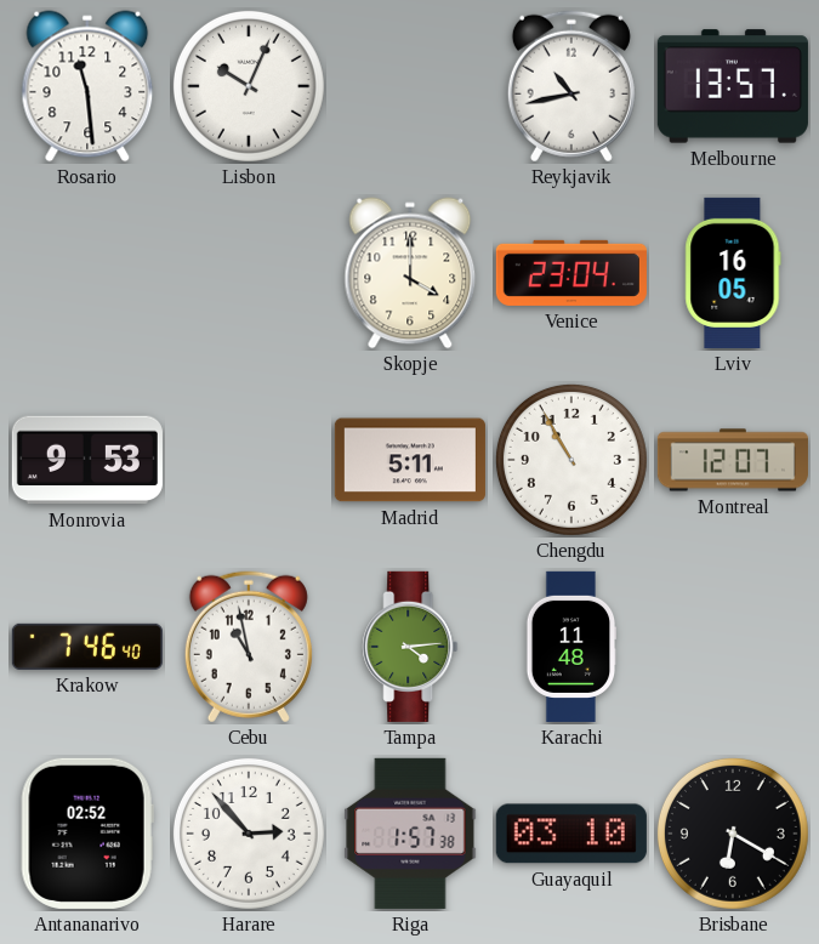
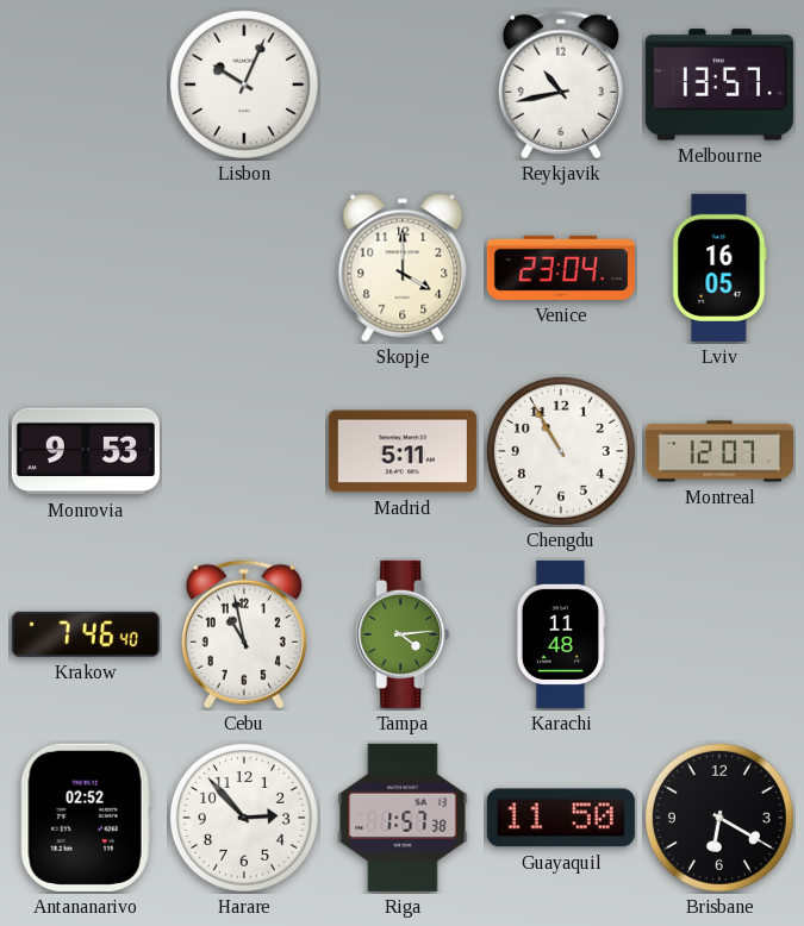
Rosario: 11:29 -> none (87, 86)
Guayaquil: 03:10 -> 11:50 (561, 818)
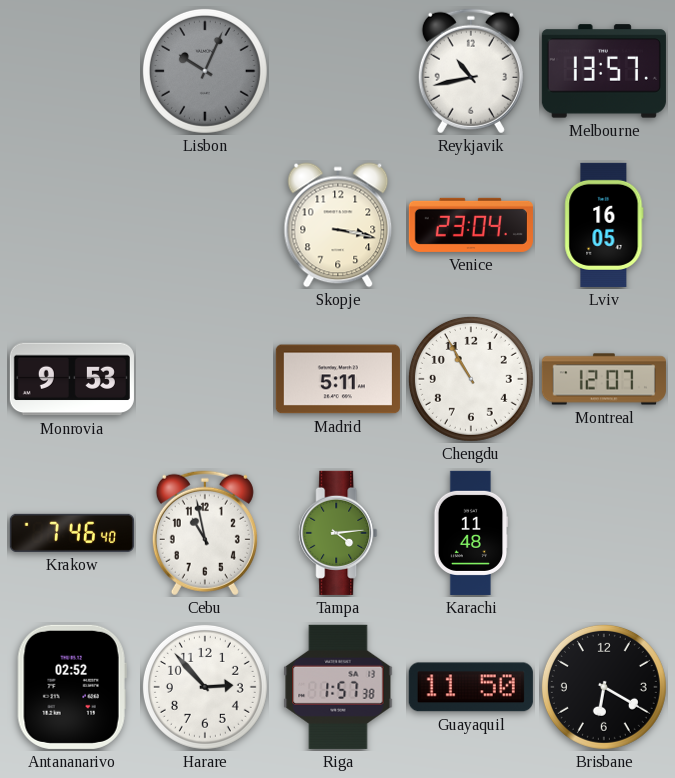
Lisbon dial: white -> grey (205, 71)
Skopje: 4:00 -> 3:17 (338, 225)
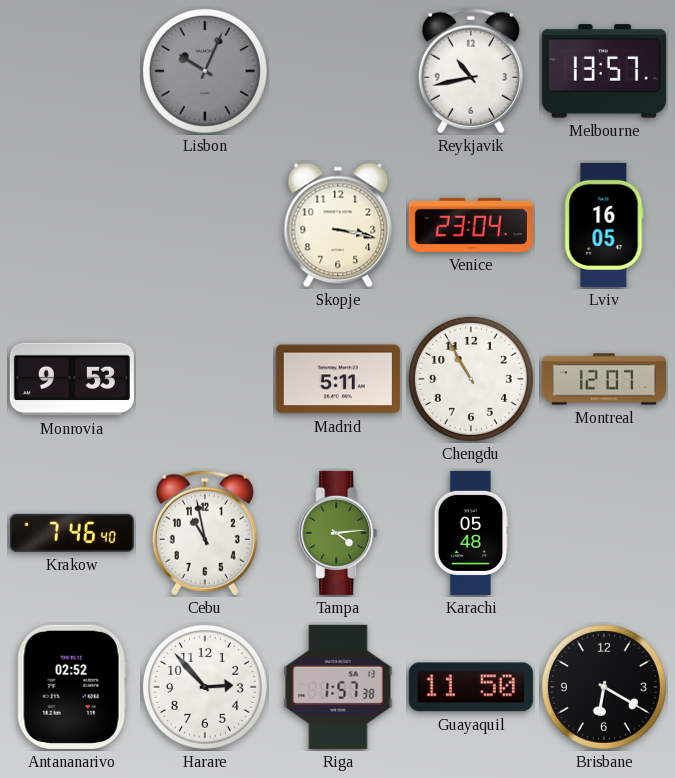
Karachi: 11:48 -> 05:48 (471, 533)
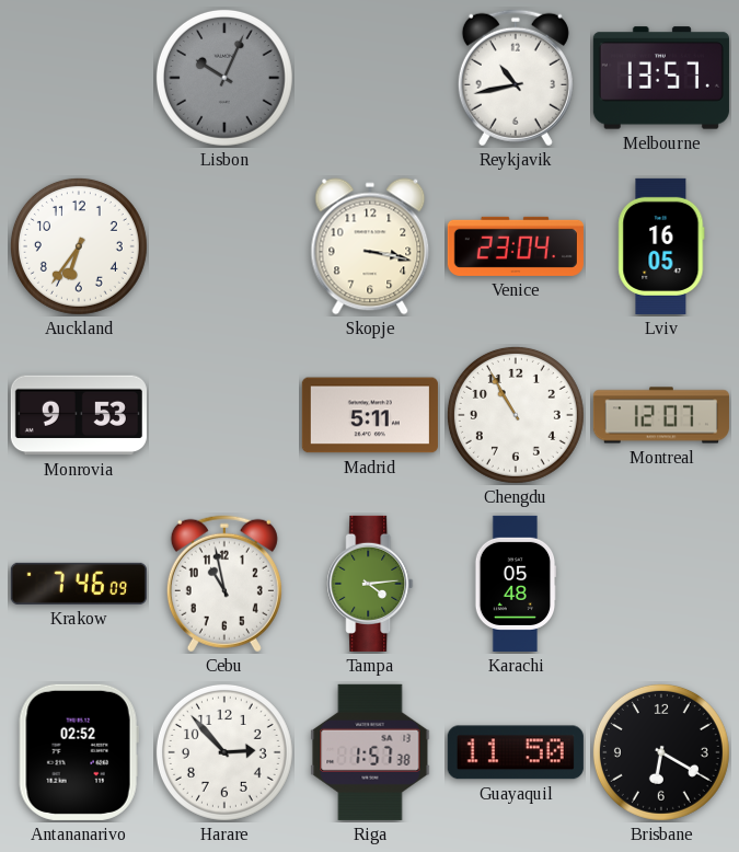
Auckland: none -> 6:36 (79, 246)
Krakow: 7:46:40 -> 7:46:09 (79, 584)
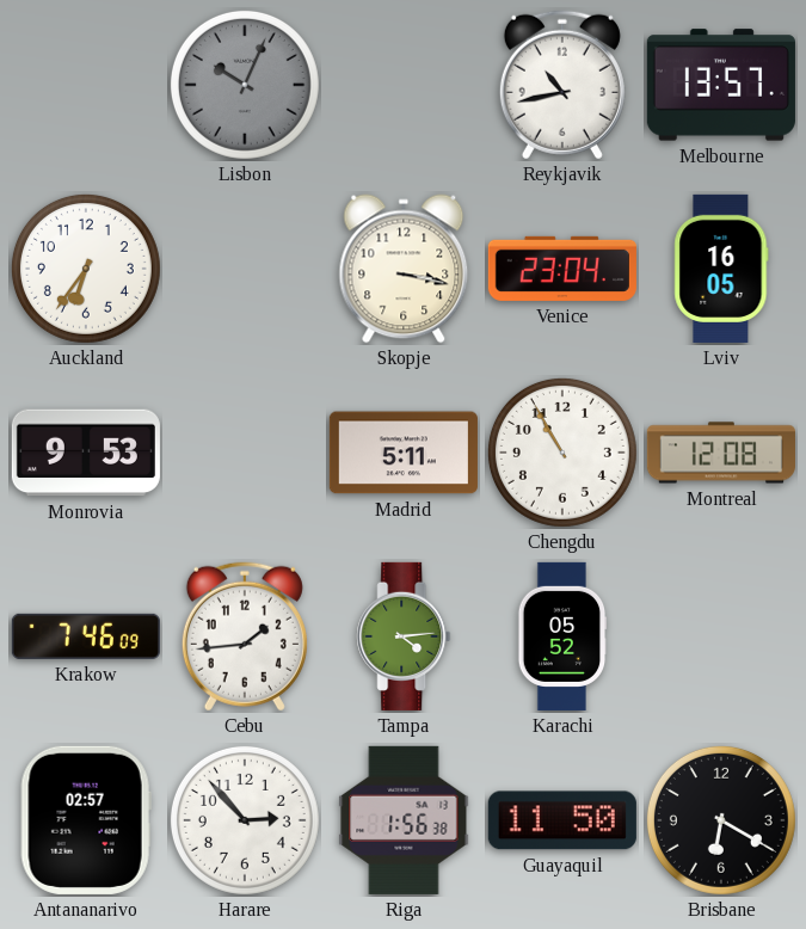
Montreal: 12:07 -> 12:08 (721, 453)
Cebu: 10:58 -> 1:44 (245, 636)
Karachi: 05:48 -> 05:52 (562, 636)
Antananarivo: 02:52 -> 02:57 (86, 820)
Riga: 1:57 -> 1:56 (404, 820)
